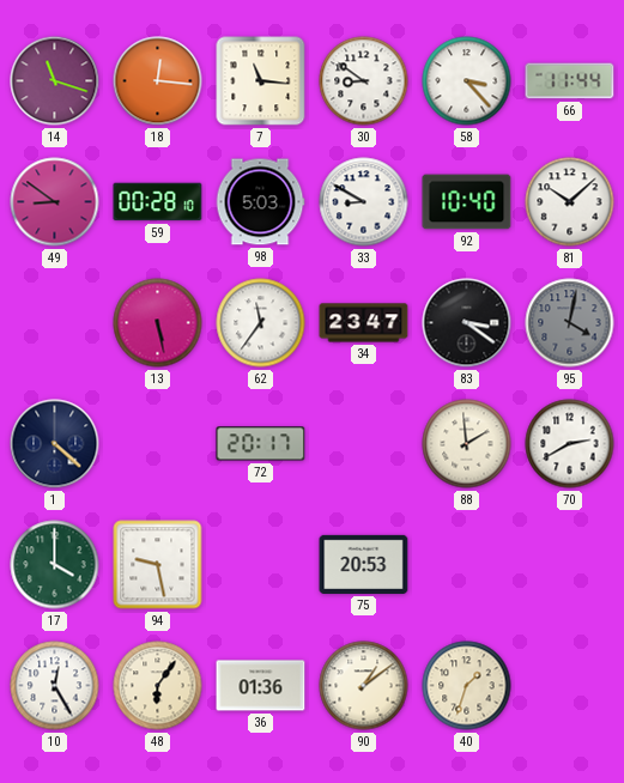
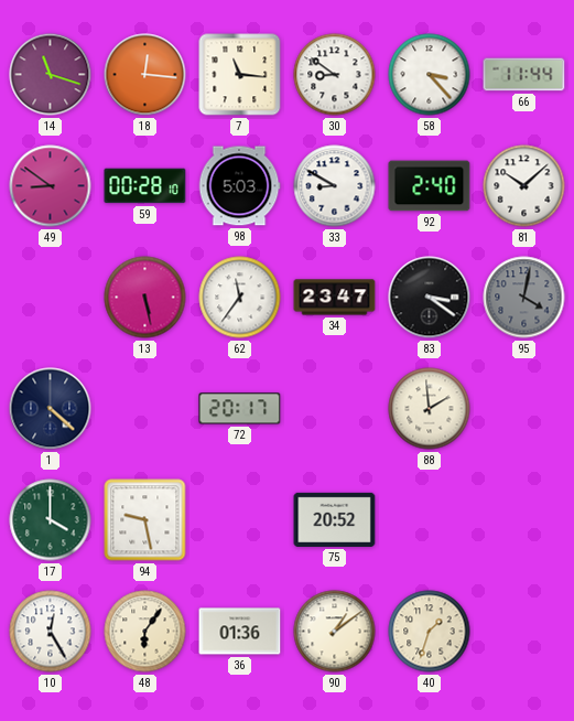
92: 10:40 -> 2:40 (430, 186)
70: 2:40 -> none (570, 444)
75: 20:53 -> 20:52 (335, 519)
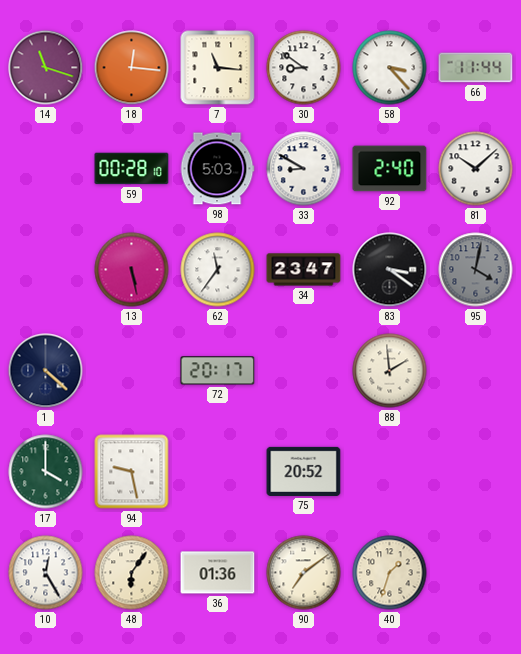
49: 8:51 -> none (51, 186)
90: 1:09 -> 7:09 (304, 573)
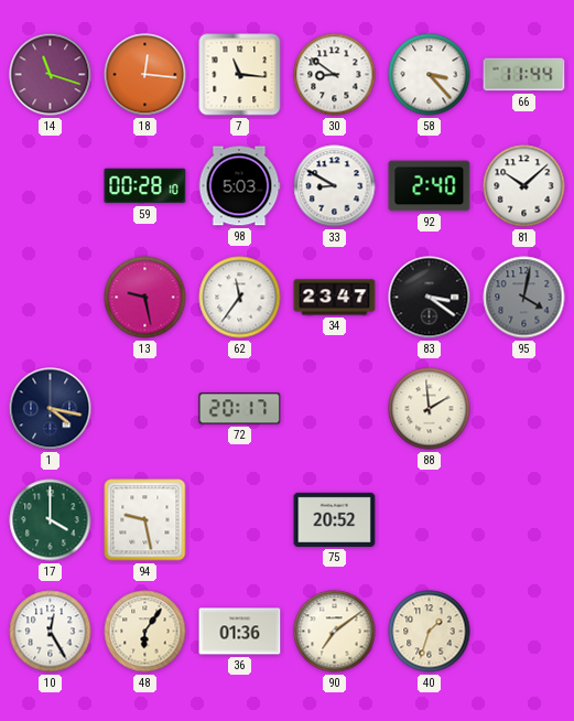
13: 5:28 -> 9:28 (145, 298)
1: 4:22 -> 4:17 (51, 409)
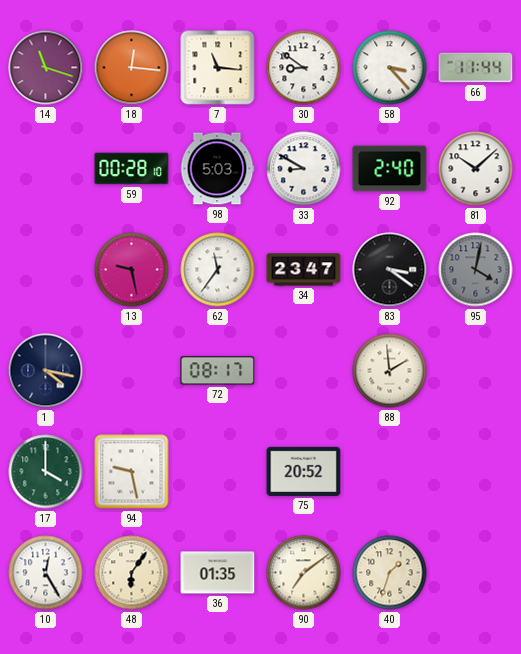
72: 20:17 -> 08:17 (218, 371)
36: 01:36 -> 01:35 (218, 573)
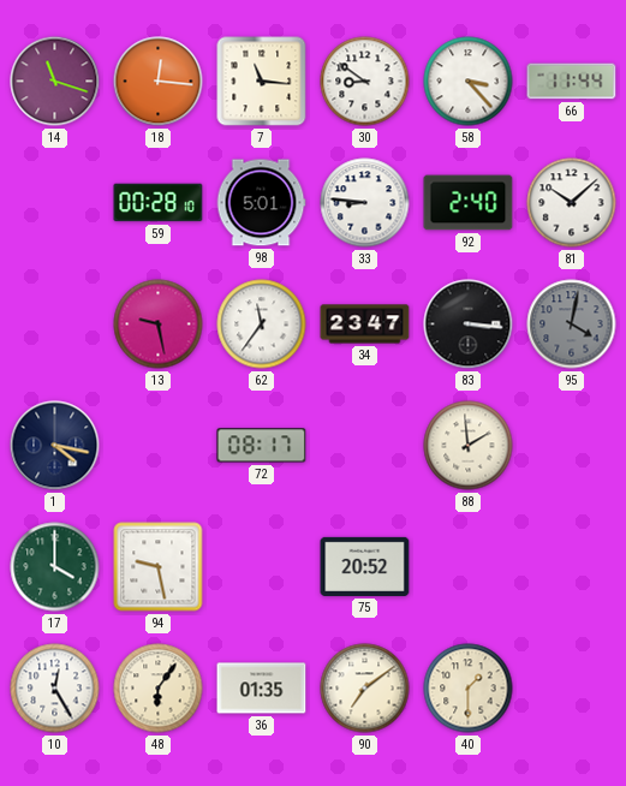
98: 5:03 -> 5:01 (261, 203)
33: 8:50 -> 8:46 (365, 203)
83: 3:21 -> 3:16 (469, 324)
40: 1:33 -> 1:30 (469, 689)
